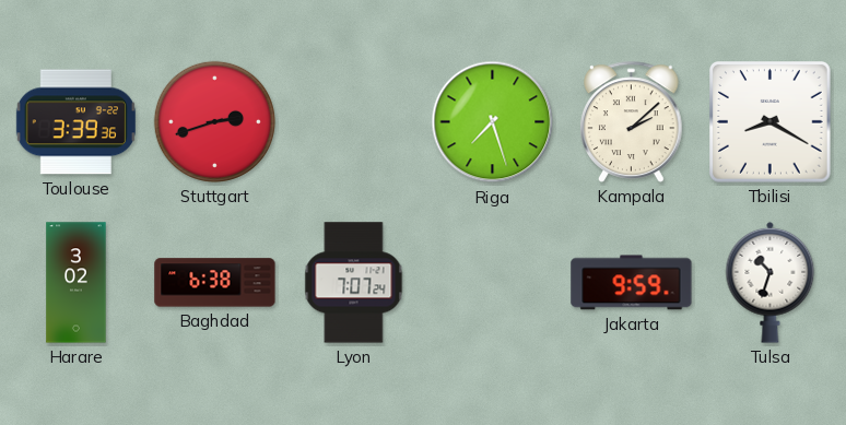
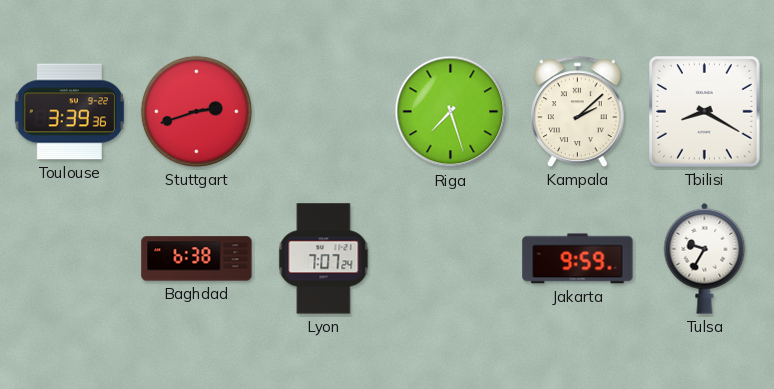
Harare: 3:02 -> none (77, 283)
Tulsa: 10:33 -> 9:35 (705, 258)
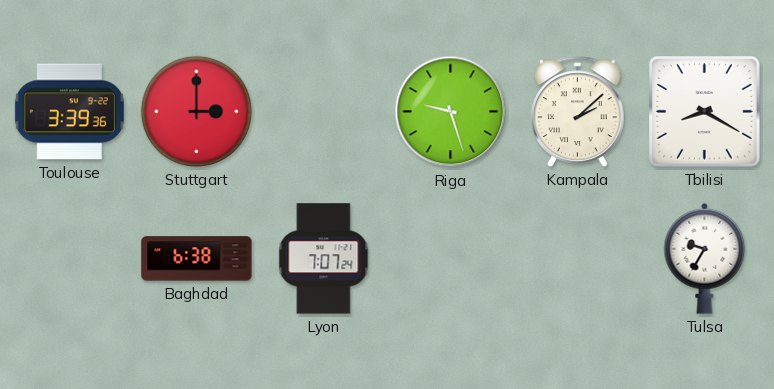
Stuttgart: 2:42 -> 3:00 (196, 111)
Riga: 7:27 -> 9:27 (451, 112)
Jakarta: 9:59 -> none (578, 259)
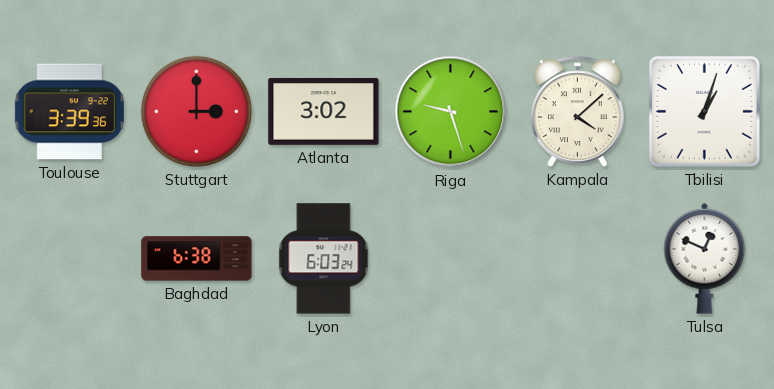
Atlanta: none -> 3:02 (324, 111)
Kampala: 2:08 -> 4:08 (578, 111)
Tbilisi: 8:20 -> 1:03 (705, 112)
Lyon: 7:07 -> 6:03 (324, 259)
Tulsa: 9:35 -> 12:49 (705, 258)
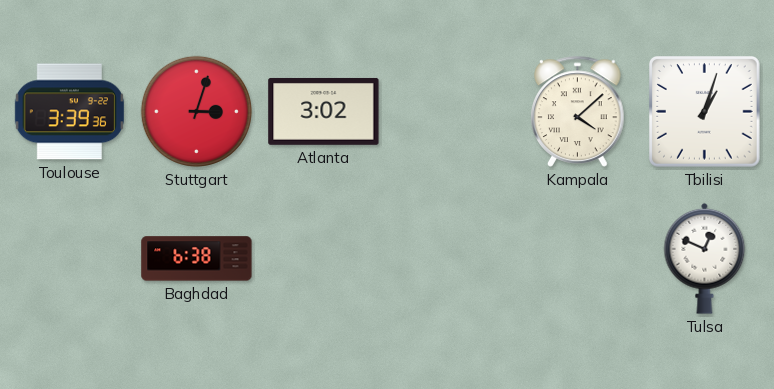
Stuttgart: 3:00 -> 3:03 (196, 111)
Riga: 9:27 -> none (451, 112)
Lyon: 6:03 -> none (324, 259)
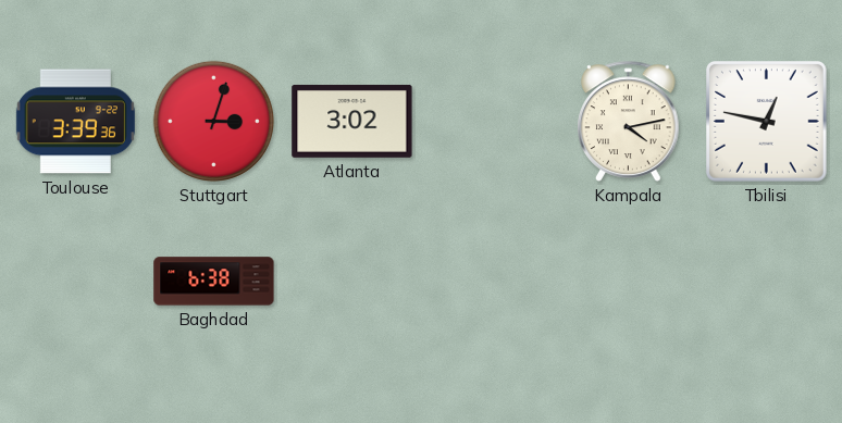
Kampala: 4:08 -> 4:13 (629, 121)
Tbilisi: 1:03 -> 12:47 (767, 122)
Tulsa: 12:49 -> none (705, 258)
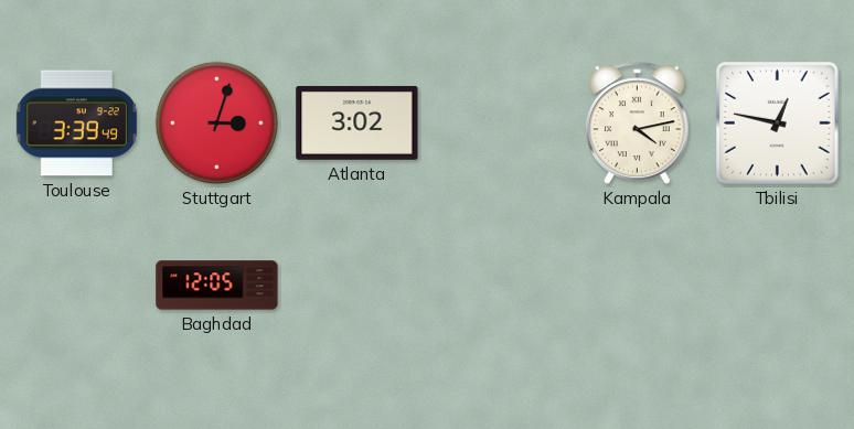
Toulouse: 3:39:36 -> 3:39:49 (76, 124)
Baghdad: 6:38 -> 12:05 (217, 286)
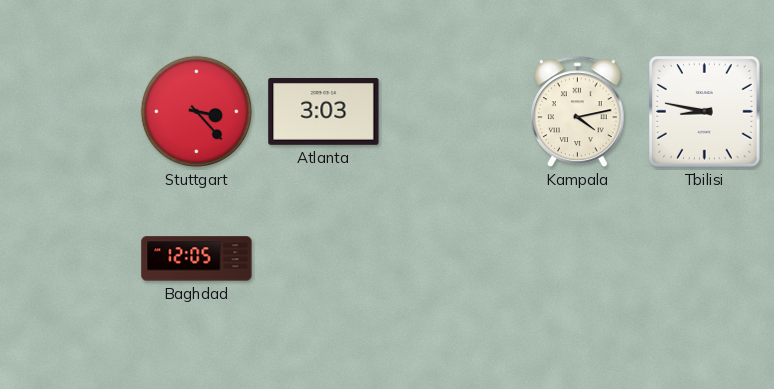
Toulouse: 3:39 -> none (76, 124)
Stuttgart: 3:03 -> 3:23 (196, 111)
Atlanta: 3:02 -> 3:03 (324, 111)
Tbilisi: 12:47 -> 8:47 (705, 112)
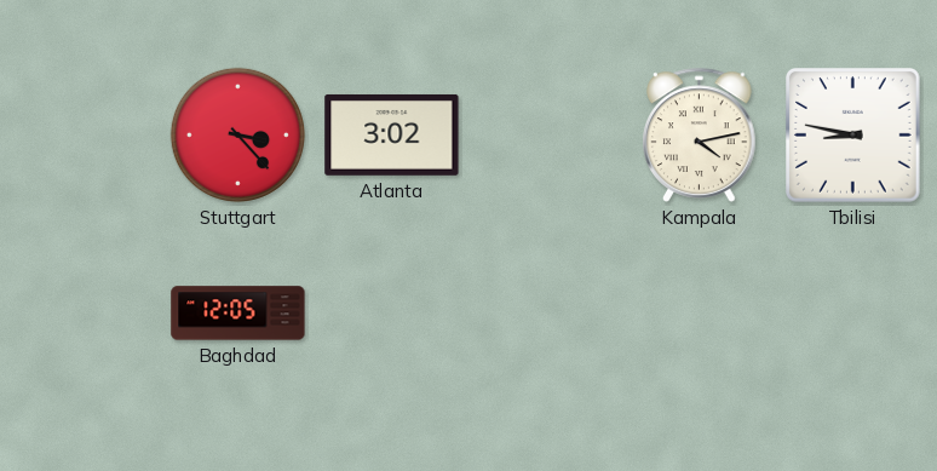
Atlanta: 3:03 -> 3:02 (392, 134)
